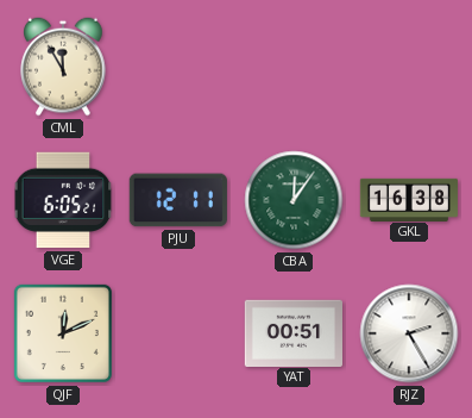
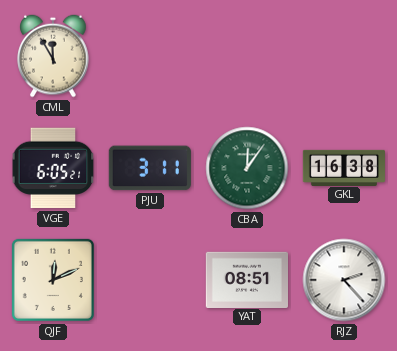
PJU: 12:11 -> 3:11 (150, 168)
YAT: 00:51 -> 08:51 (246, 279)
RJZ: 2:25 -> 2:23 (344, 280)
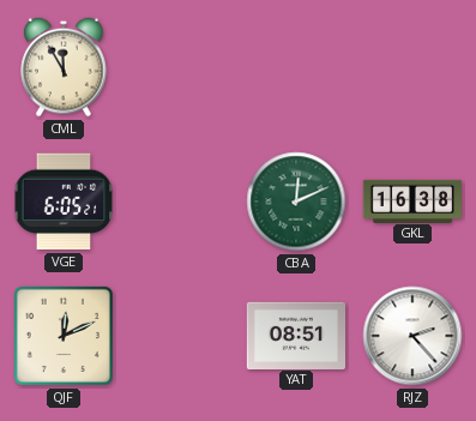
PJU: 3:11 -> none (150, 168)
CBA: 12:06 -> 12:11 (296, 202)
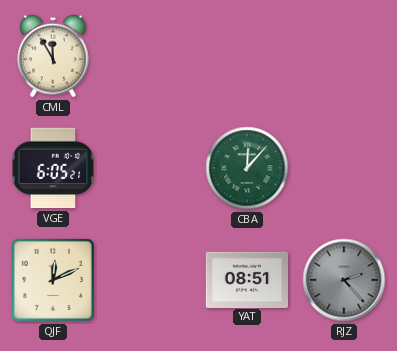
CBA: 12:11 -> 12:07 (247, 168)
GKL: 16:38 -> none (411, 200)
RJZ dial: white -> grey (344, 280)
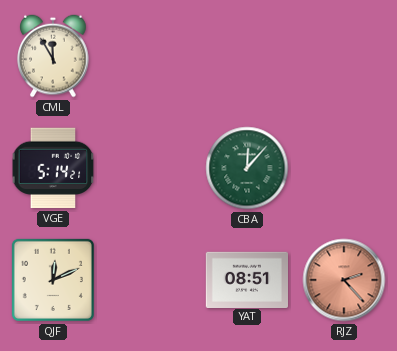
VGE: 6:05 -> 5:14 (53, 168)
RJZ dial: grey -> salmon (344, 280)
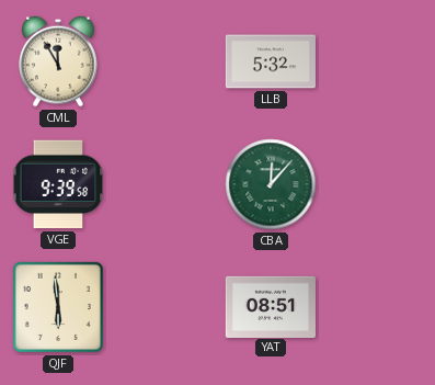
LLB: none -> 5:32 (270, 61)
VGE: 5:14 -> 9:39 (58, 184)
QJF: 12:11 -> 5:59 (58, 307)
RJZ: 2:23 -> none (344, 280)
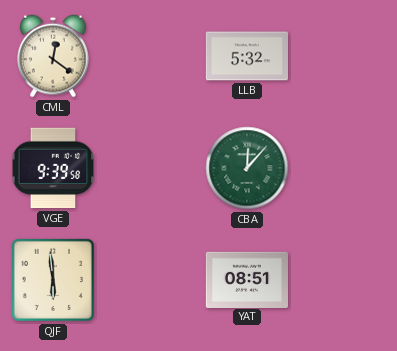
CML: 11:55 -> 12:21 (53, 56)
